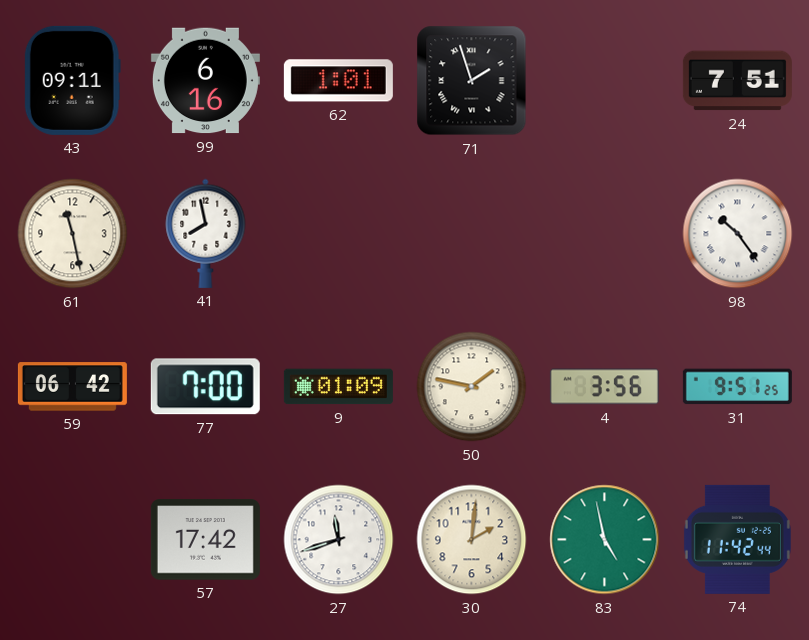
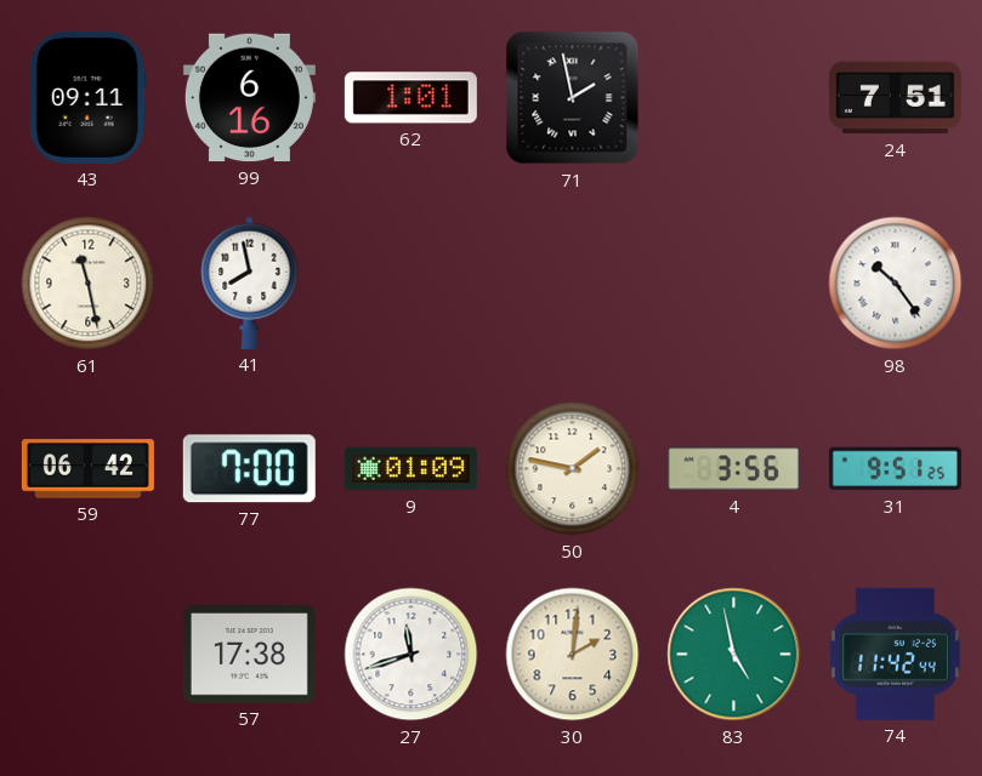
71: 1:57 -> 1:58 (573, 98)
57: 17:42 -> 17:38 (249, 655)
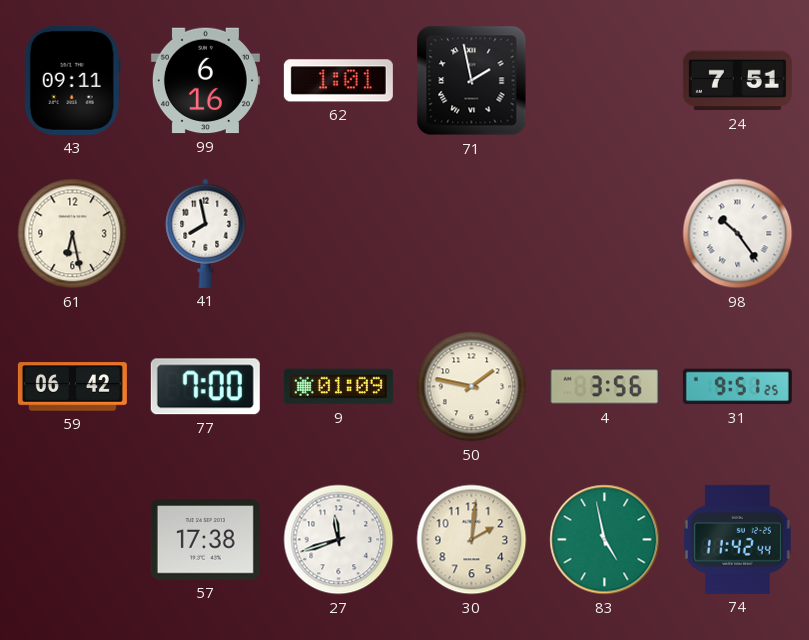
61: 11:28 -> 6:28 (73, 234)
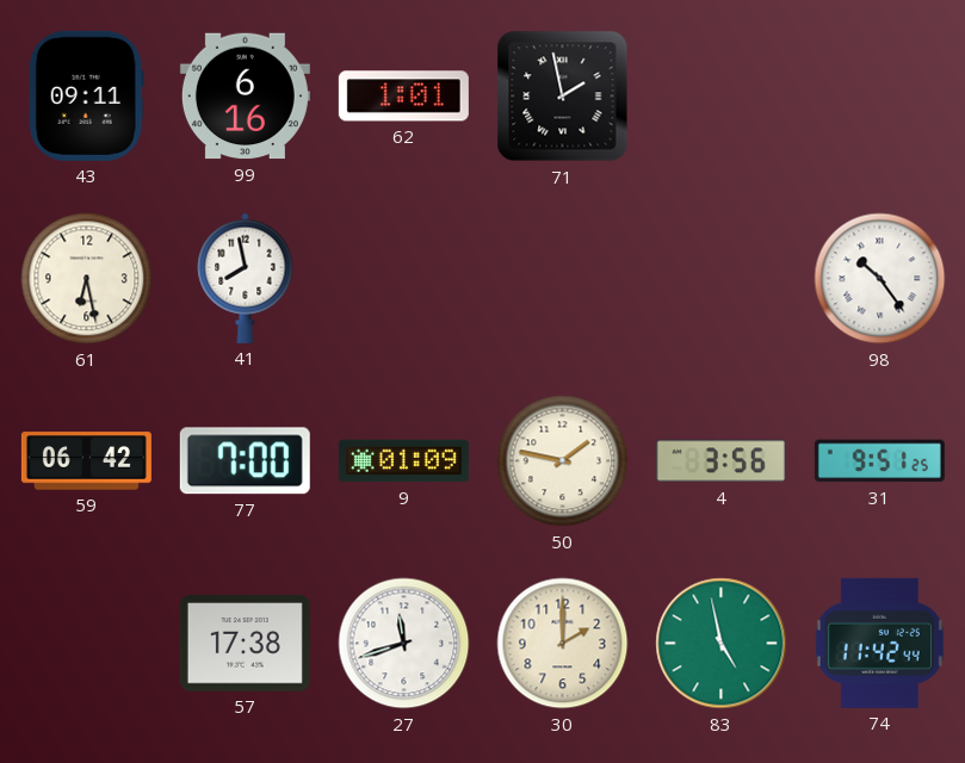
24: 7:51 -> none (737, 81)
30: 2:01 -> 2:00 (563, 644)
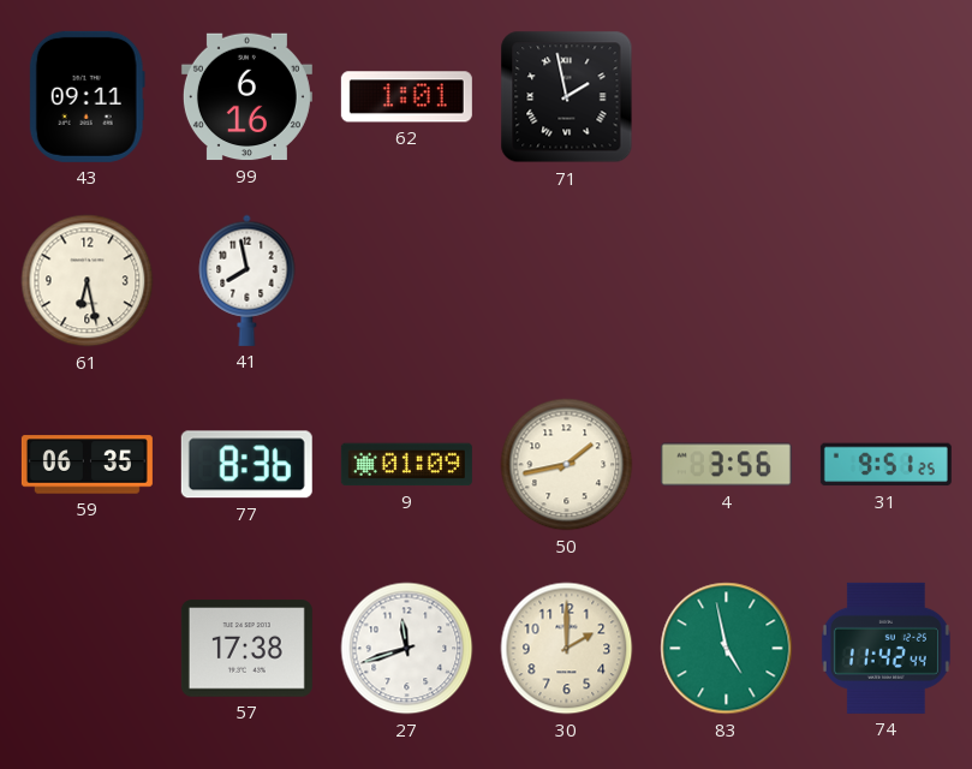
98: 10:24 -> none (880, 279)
59: 06:42 -> 06:35 (87, 465)
77: 7:00 -> 8:36 (246, 465)
50: 1:47 -> 1:43 (567, 465)
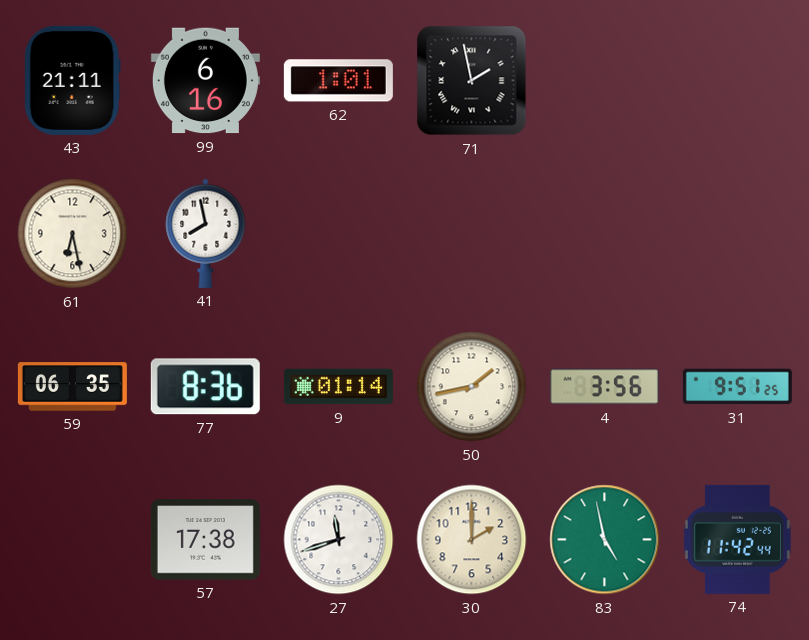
43: 09:11 -> 21:11 (72, 80)
9: 01:09 -> 01:14 (338, 387)
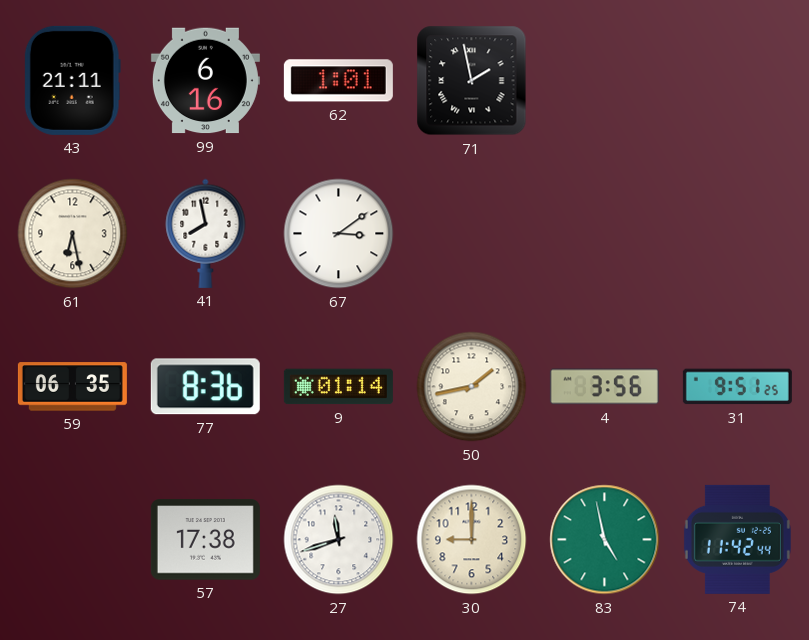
67: none -> 3:09 (339, 234)
30: 2:00 -> 9:00 (472, 540)
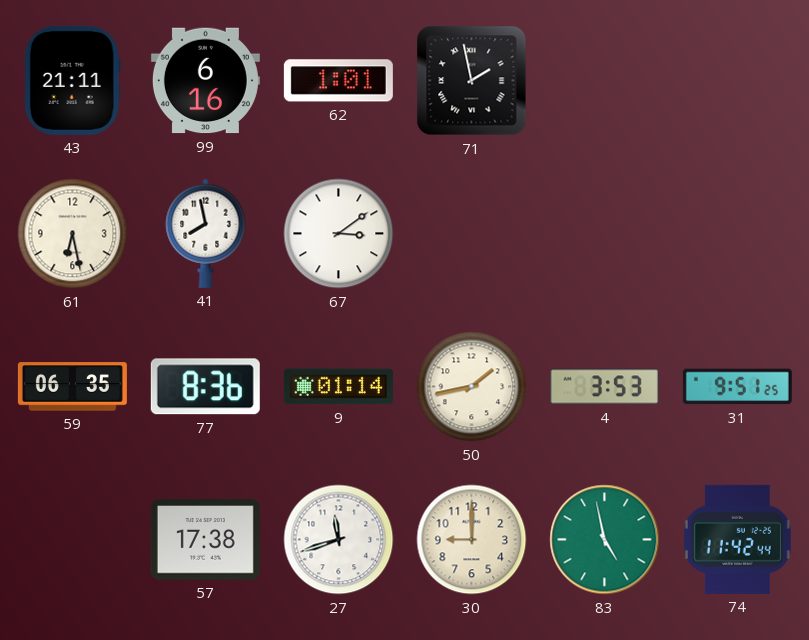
4: 3:56 -> 3:53 (604, 387)
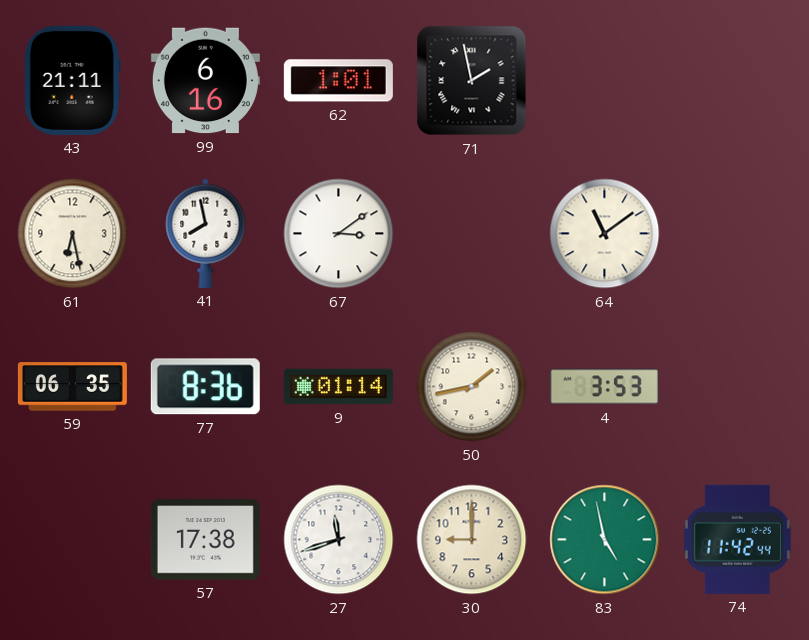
64: none -> 11:09 (605, 234)
31: 9:51 -> none (737, 387)
